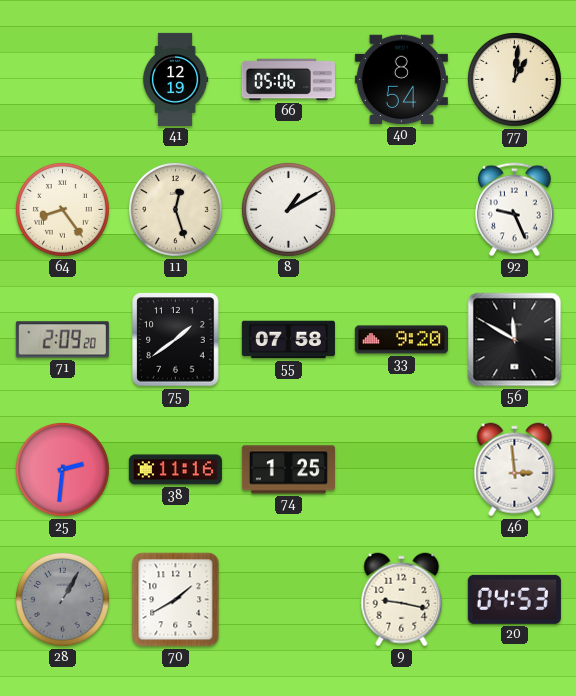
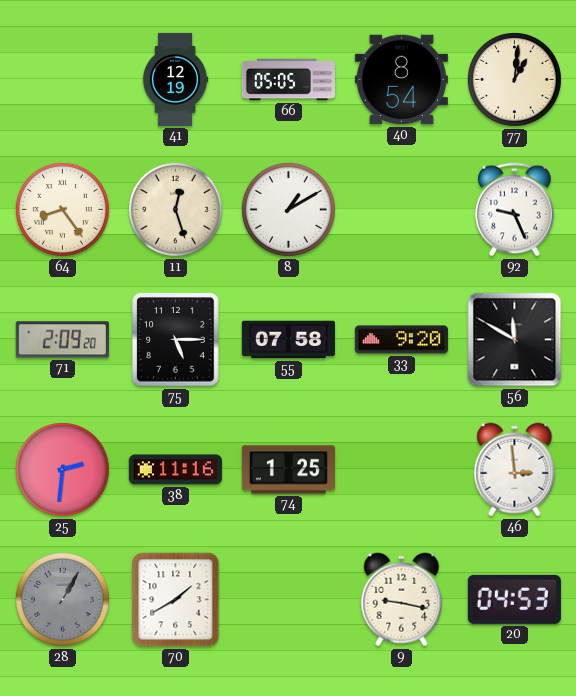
66: 05:06 -> 05:05 (288, 80)
75: 1:39 -> 5:15 (176, 340)
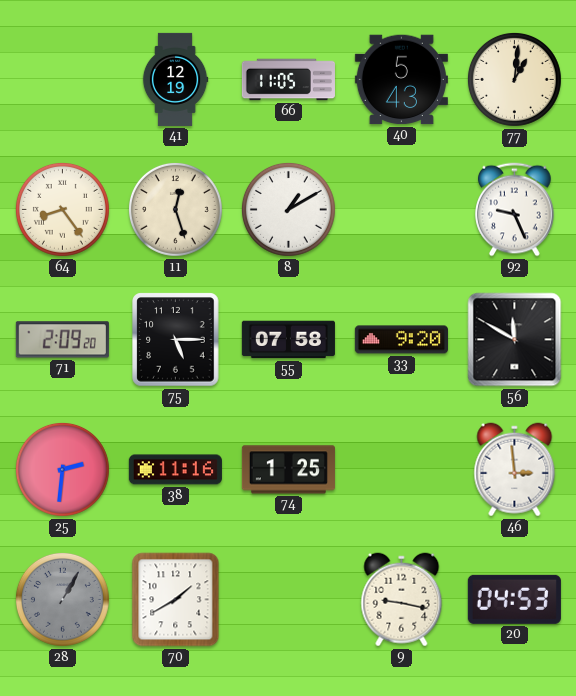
66: 05:05 -> 11:05 (288, 80)
40: 8:54 -> 5:43 (401, 80)
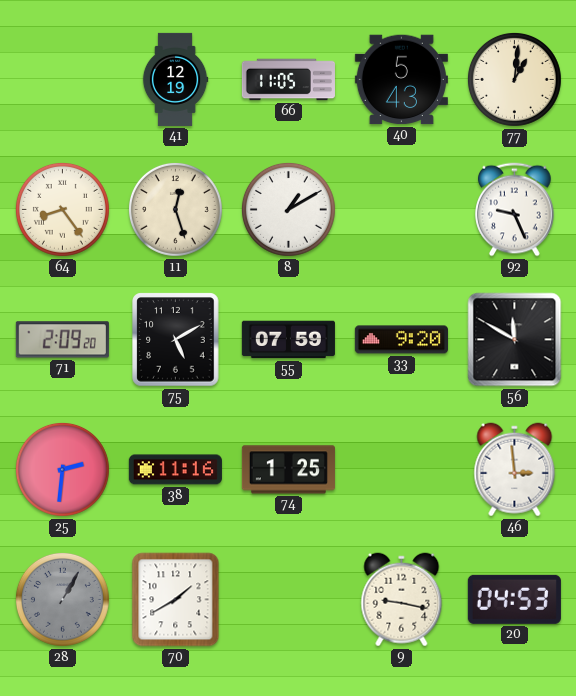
75: 5:15 -> 5:10 (176, 340)
55: 07:58 -> 07:59 (288, 340)
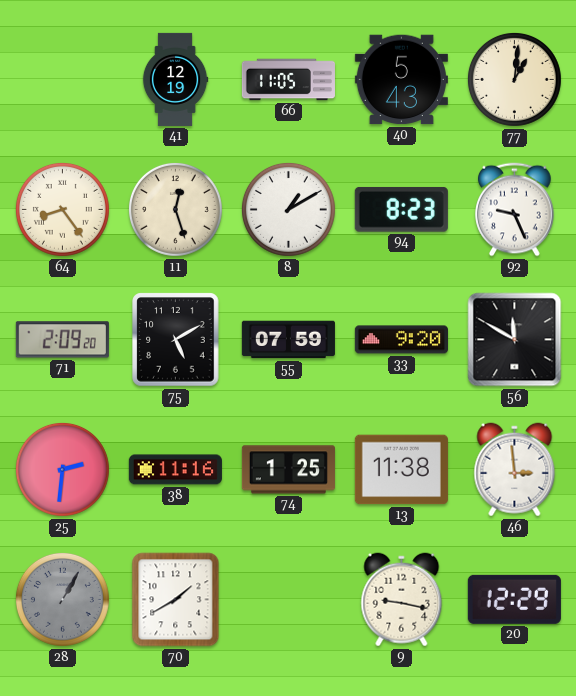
94: none -> 8:23 (401, 210)
13: none -> 11:38 (401, 470)
20: 04:53 -> 12:29 (514, 599)
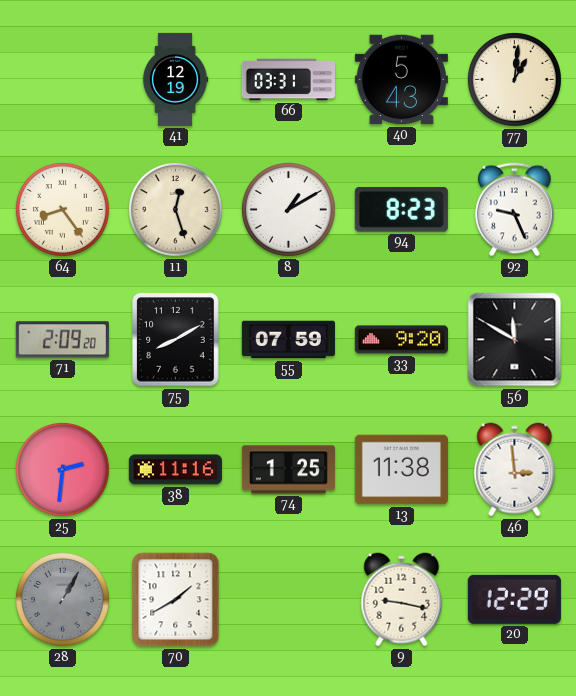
66: 11:05 -> 03:31 (288, 80)
75: 5:10 -> 8:10 (176, 340)
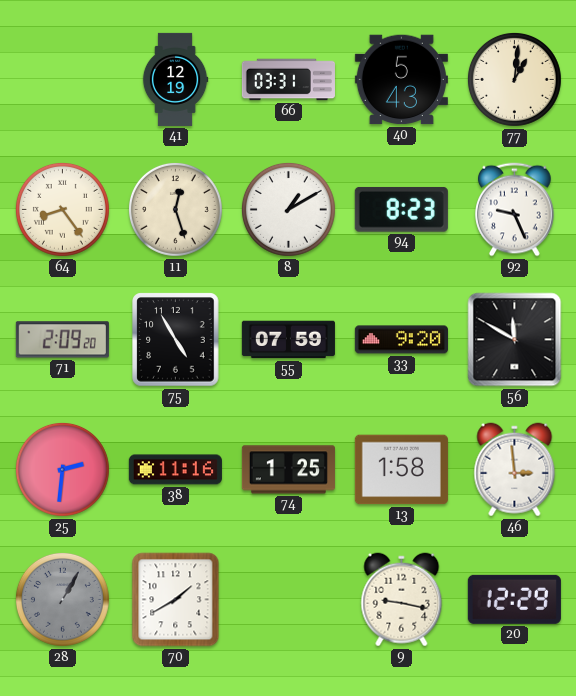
75: 8:10 -> 4:55 (176, 340)
13: 11:38 -> 1:58 (401, 470)
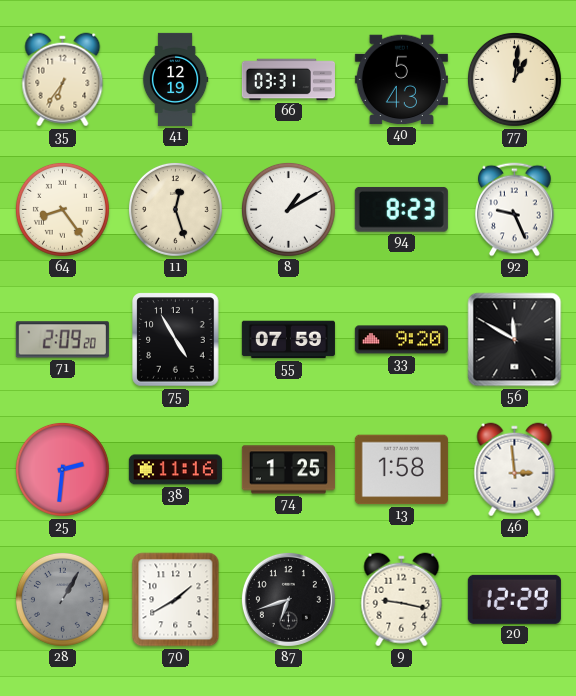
35: none -> 6:36 (63, 80)
87: none -> 6:42 (288, 599)
